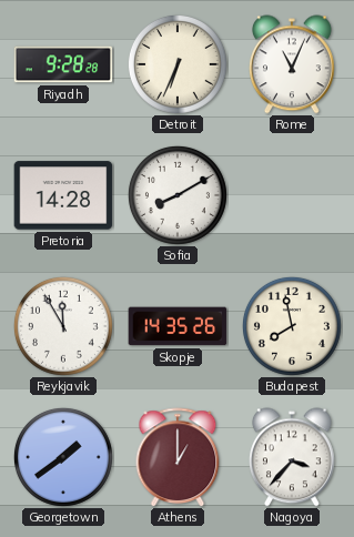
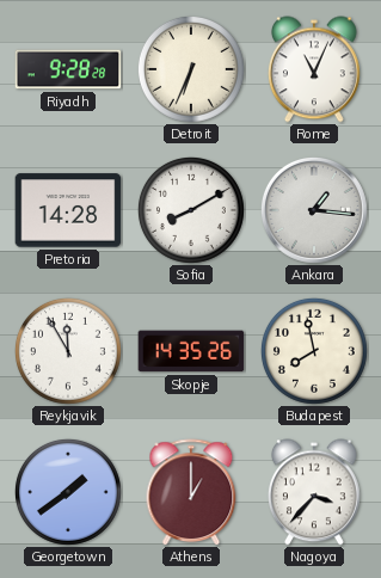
Ankara: none -> 1:16 (314, 210)
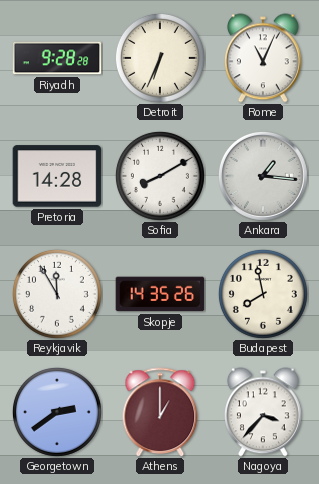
Georgetown: 1:39 -> 2:39 (57, 412)
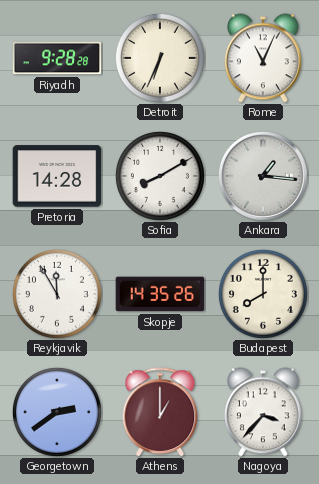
Budapest: 7:58 -> 8:00 (263, 294)
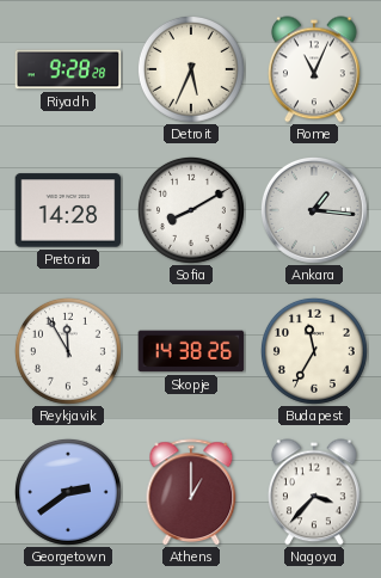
Detroit: 6:34 -> 5:34 (191, 69)
Skopje: 14:35 -> 14:38 (191, 351)
Budapest: 8:00 -> 11:35 (314, 351)
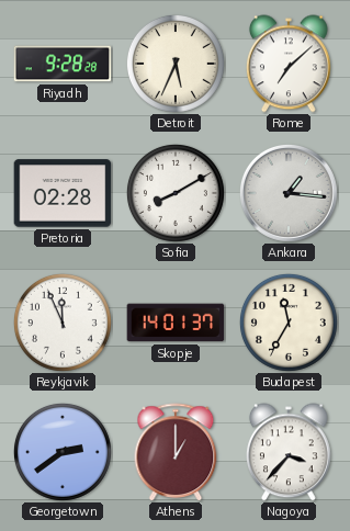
Rome: 11:04 -> 7:08 (289, 64)
Pretoria: 14:28 -> 02:28 (63, 193)
Reykjavik: 11:55 -> 11:56 (63, 323)
Skopje: 14:38 -> 14:01 (176, 323)
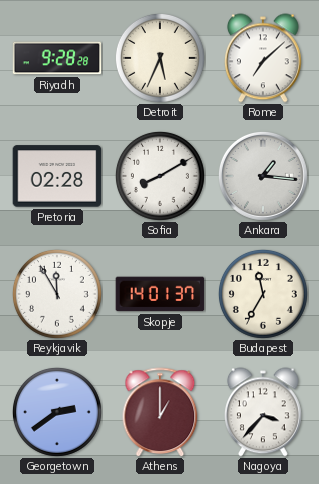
Reykjavik: 11:56 -> 11:55 (57, 294)
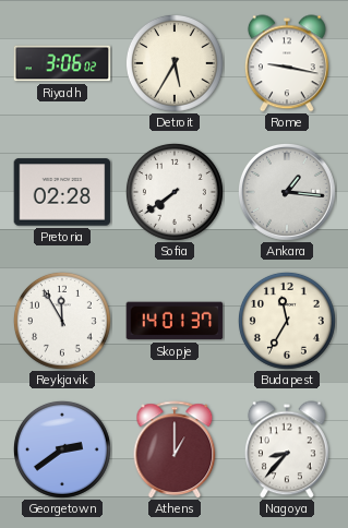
Riyadh: 9:28 -> 3:06 (62, 63)
Detroit: 5:34 -> 5:35 (175, 63)
Rome: 7:08 -> 9:17 (287, 63)
Sofia: 8:10 -> 7:39 (175, 192)
Nagoya: 3:37 -> 8:37 (287, 449)
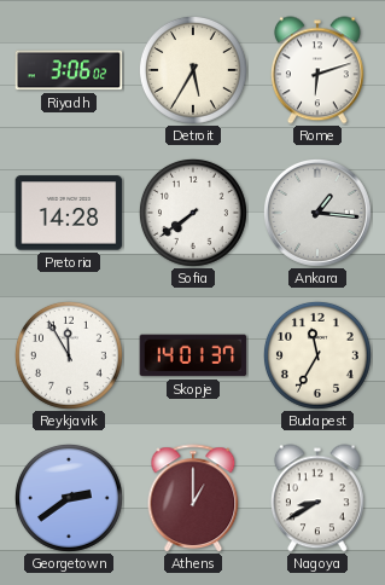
Rome: 9:17 -> 6:12 (317, 70)
Pretoria: 02:28 -> 14:28 (69, 213)
Nagoya: 8:37 -> 8:40 (317, 498)
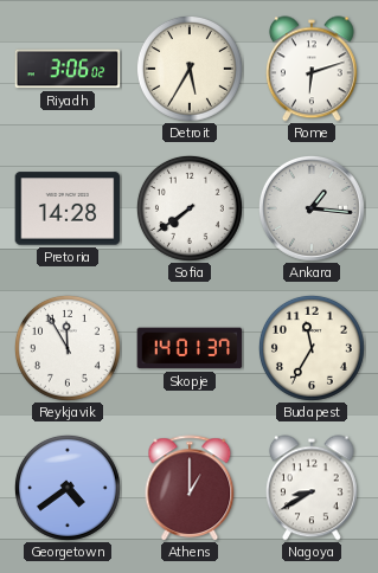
Georgetown: 2:39 -> 4:39 (68, 488)
